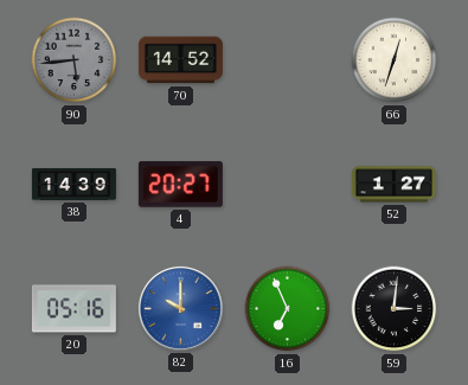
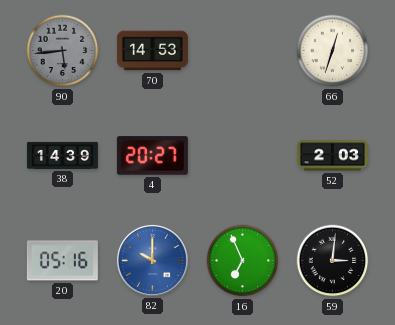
70: 14:52 -> 14:53 (152, 51)
52: 1:27 -> 2:03 (332, 156)
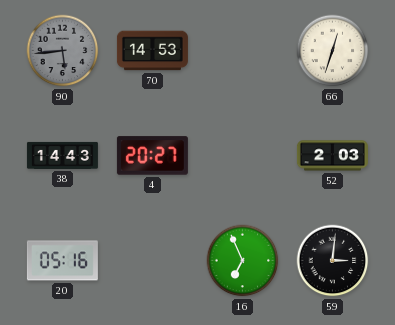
38: 14:39 -> 14:43 (62, 155)
82: 10:00 -> none (152, 260)
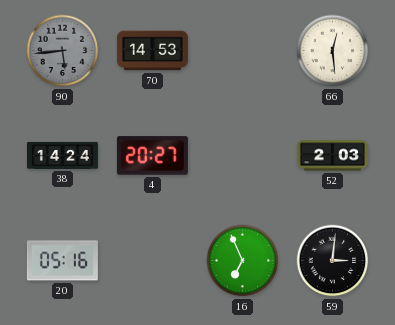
66: 12:33 -> 12:29 (333, 51)
38: 14:43 -> 14:24 (62, 155)
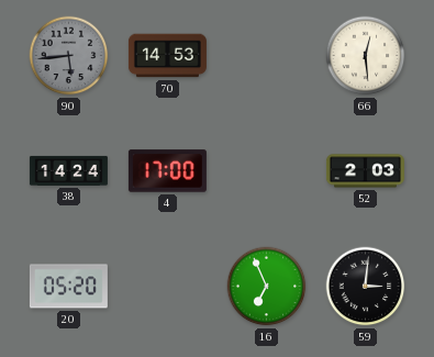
4: 20:27 -> 17:00 (167, 171)
20: 05:16 -> 05:20 (68, 287)
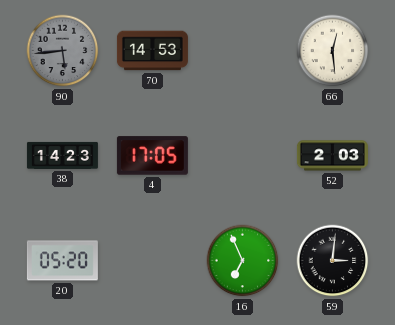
38: 14:24 -> 14:23 (62, 155)
4: 17:00 -> 17:05 (152, 156)
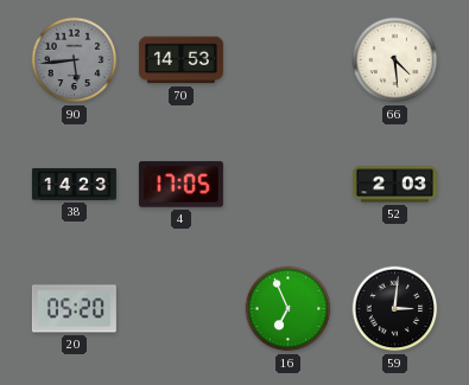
66: 12:29 -> 4:29 (395, 60)
